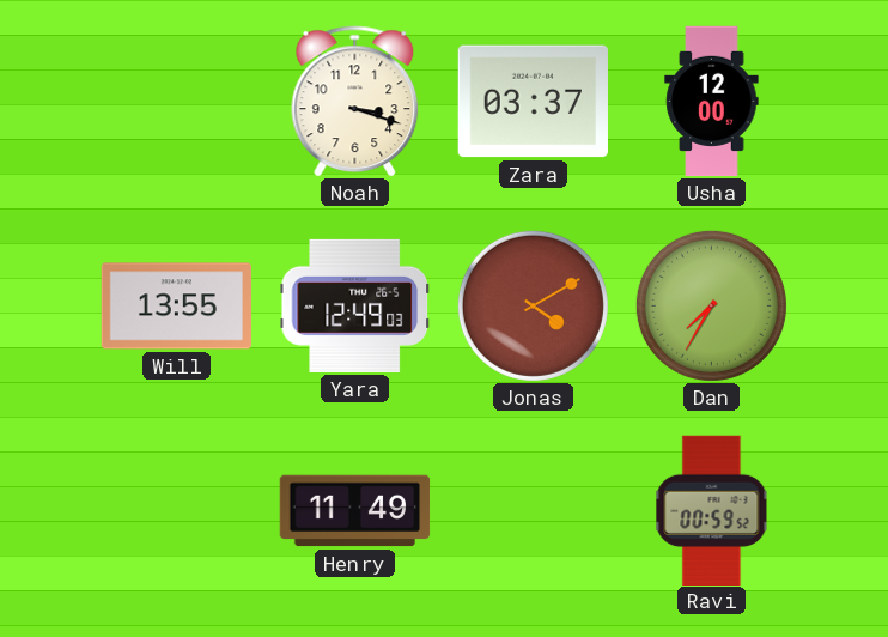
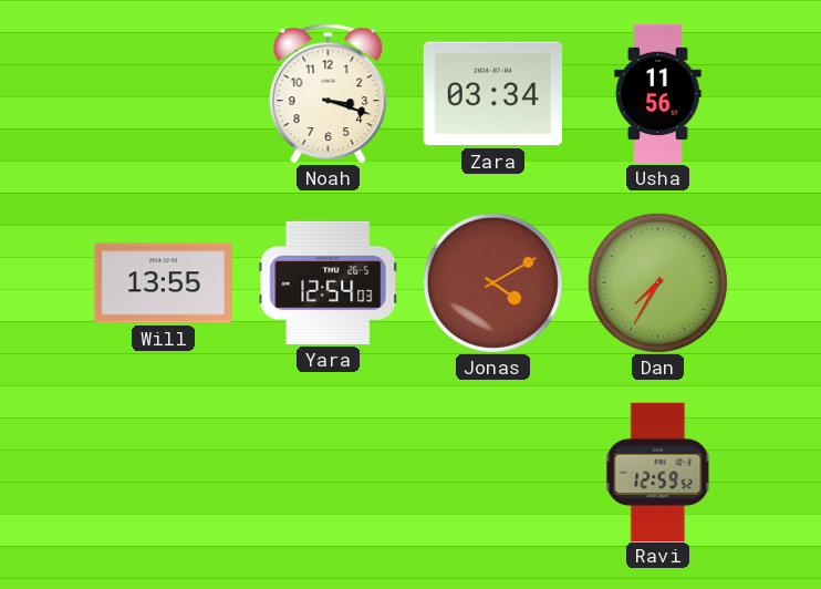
Zara: 03:37 -> 03:34 (492, 94)
Usha: 12:00 -> 11:56 (658, 94)
Yara: 12:49 -> 12:54 (328, 282)
Henry: 11:49 -> none (355, 511)
Ravi: 00:59 -> 12:59 (658, 472)
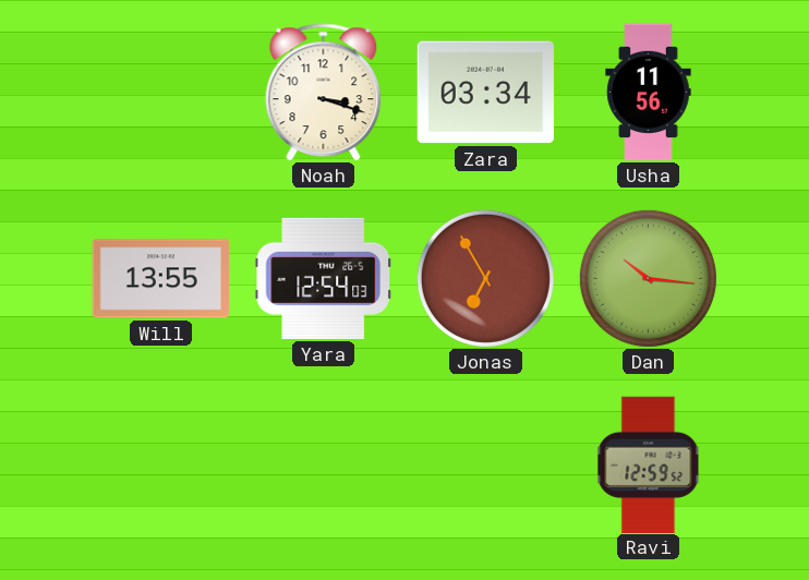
Jonas: 4:10 -> 6:55 (485, 278)
Dan: 7:35 -> 10:16 (648, 278)
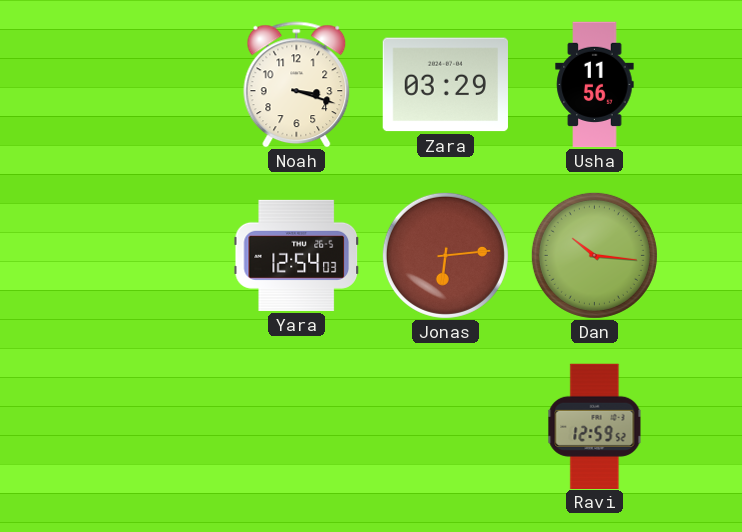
Zara: 03:34 -> 03:29 (445, 85)
Will: 13:55 -> none (160, 279)
Jonas: 6:55 -> 6:14 (445, 255)
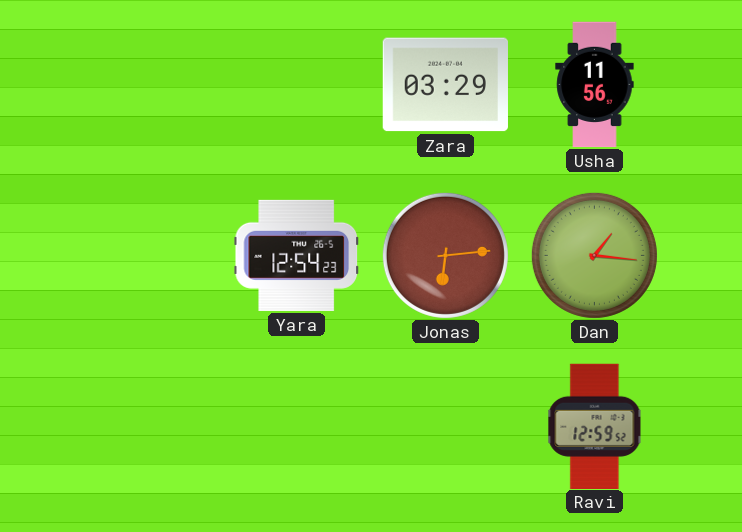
Noah: 3:18 -> none (297, 85)
Yara: 12:54:03 -> 12:54:23 (296, 255)
Dan: 10:16 -> 1:16 (594, 255)
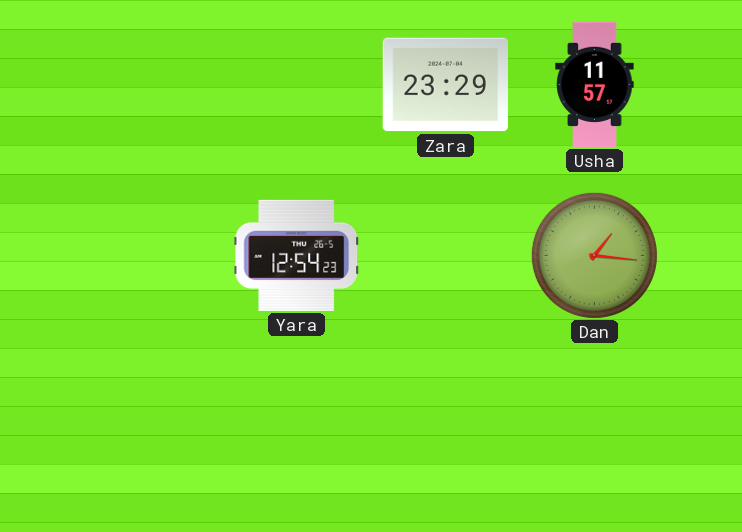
Zara: 03:29 -> 23:29 (445, 85)
Usha: 11:56 -> 11:57 (595, 85)
Jonas: 6:14 -> none (445, 255)
Ravi: 12:59 -> none (595, 426)
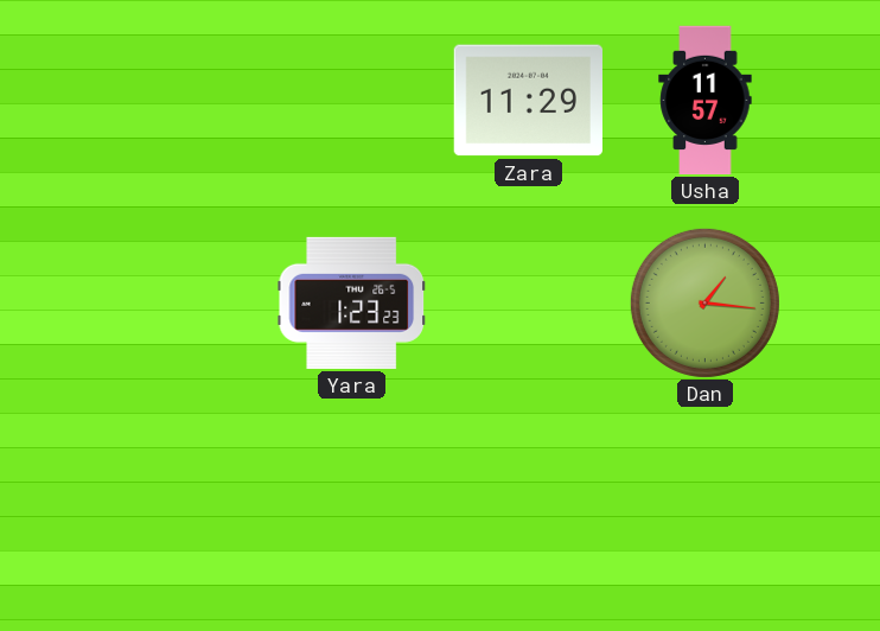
Zara: 23:29 -> 11:29 (528, 101)
Yara: 12:54 -> 1:23 (351, 302)
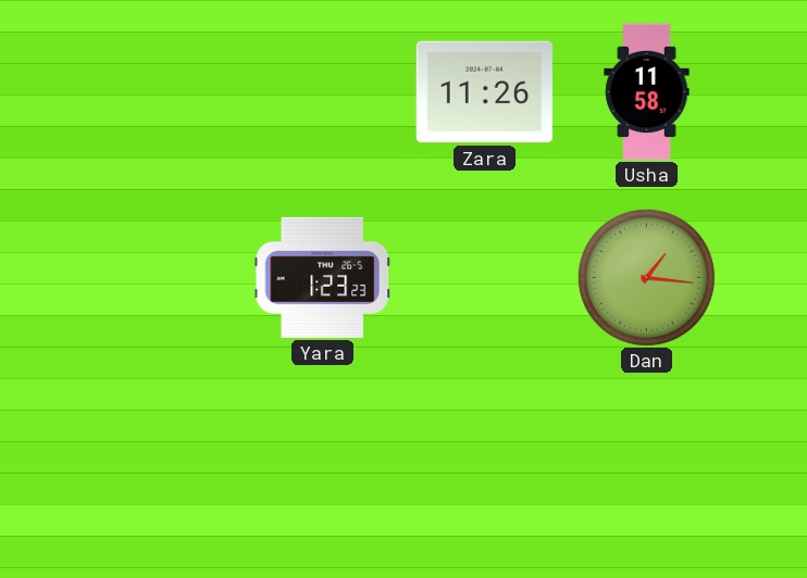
Zara: 11:29 -> 11:26 (484, 92)
Usha: 11:57 -> 11:58 (647, 92)
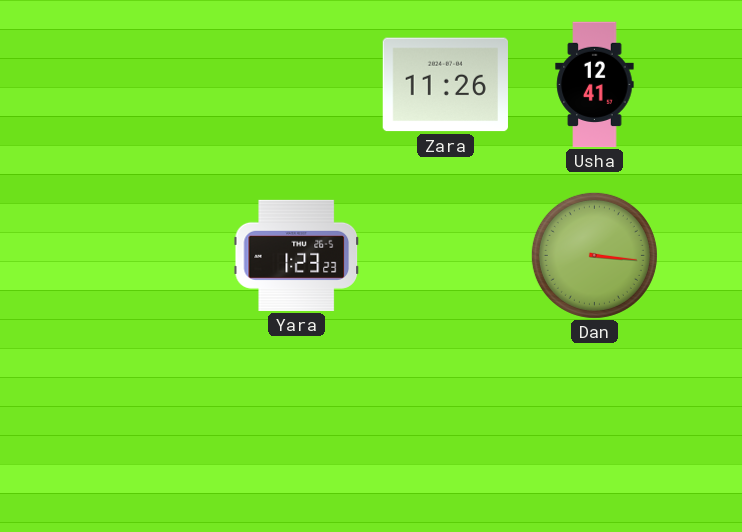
Usha: 11:58 -> 12:41 (595, 85)
Dan: 1:16 -> 3:16 (594, 255)
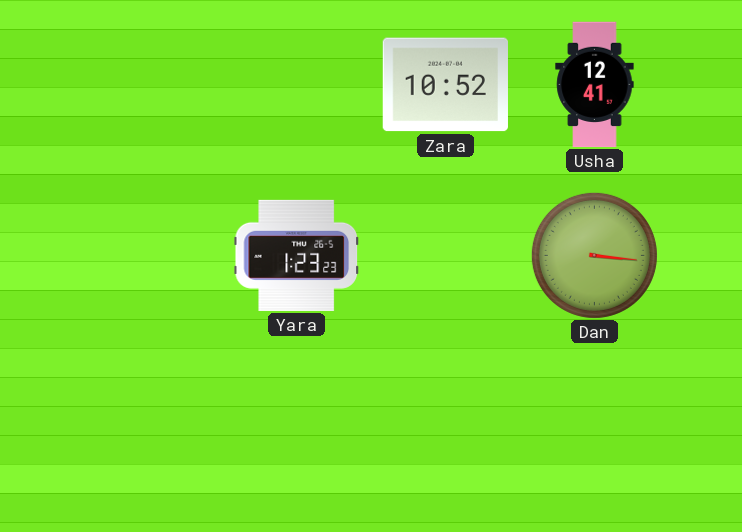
Zara: 11:26 -> 10:52 (445, 85)
